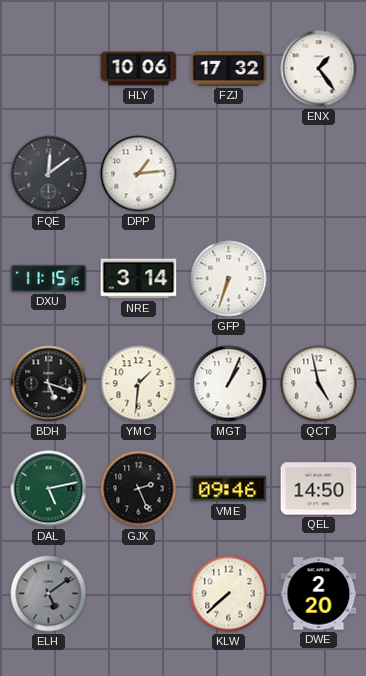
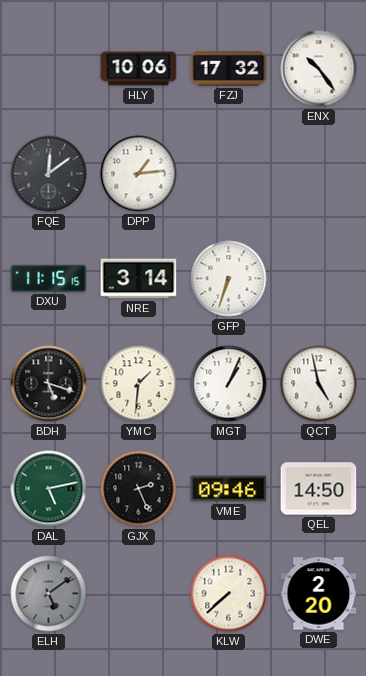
ENX: 1:24 -> 10:24 (319, 69)
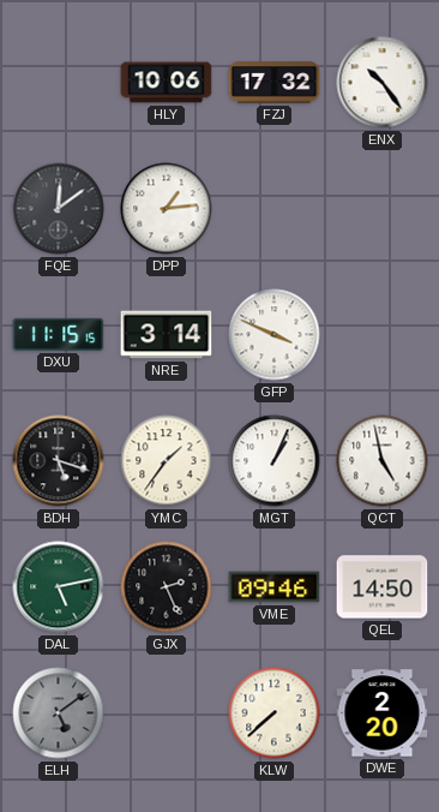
GFP: 6:33 -> 3:49 (275, 335)
YMC: 1:31 -> 1:36 (167, 461)
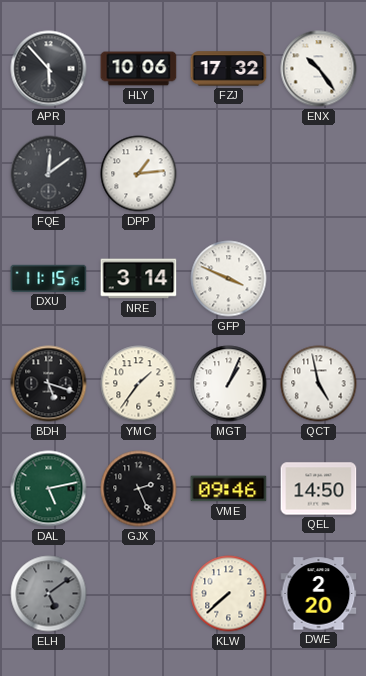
APR: none -> 5:53 (49, 69)
